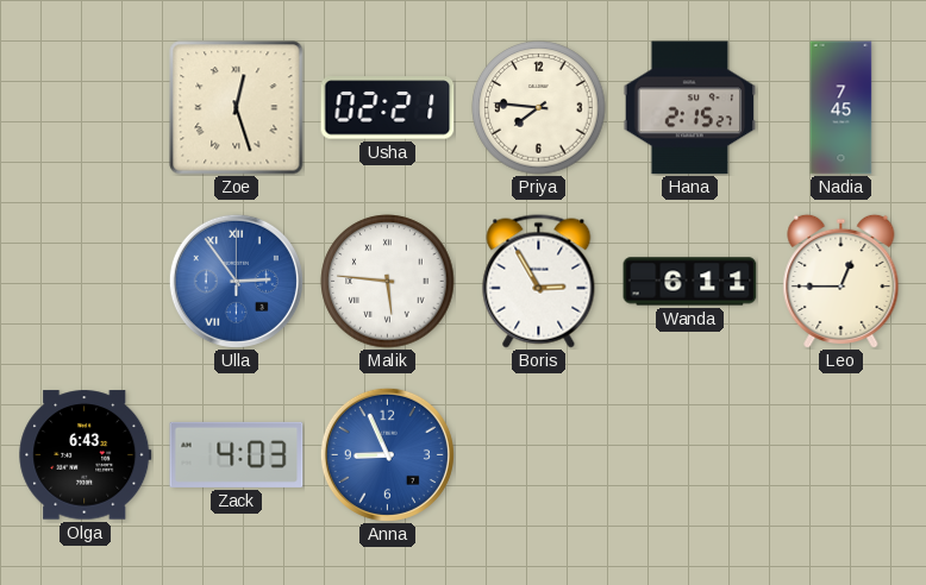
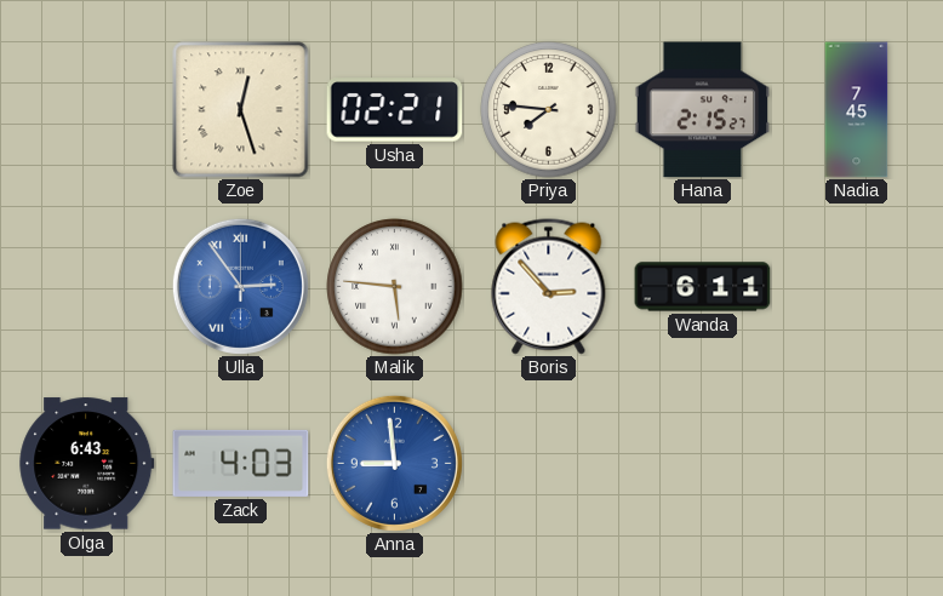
Boris: 2:55 -> 2:53 (549, 287)
Leo: 12:45 -> none (841, 281)
Anna: 8:56 -> 8:59 (394, 463)
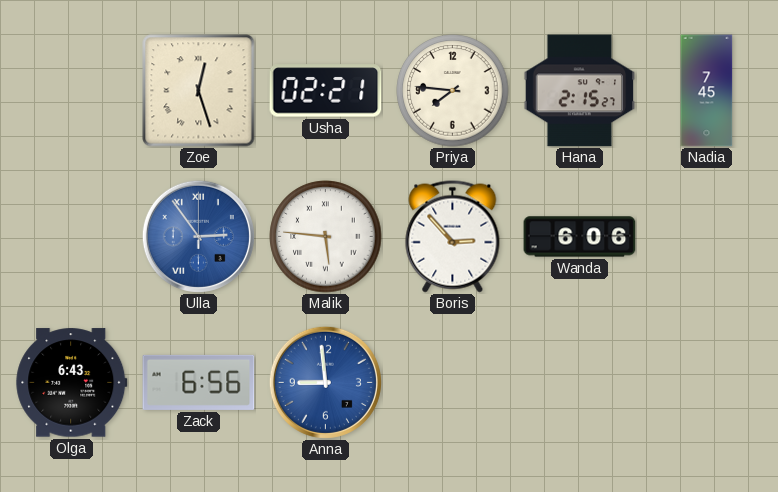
Wanda: 6:11 -> 6:06 (580, 237)
Zack: 4:03 -> 6:56 (199, 382)
